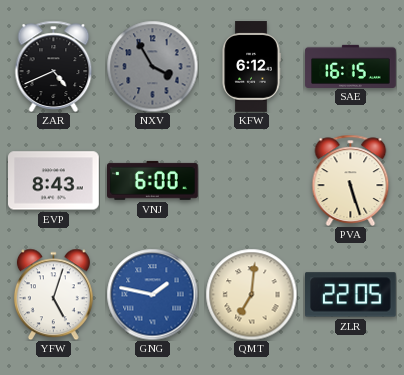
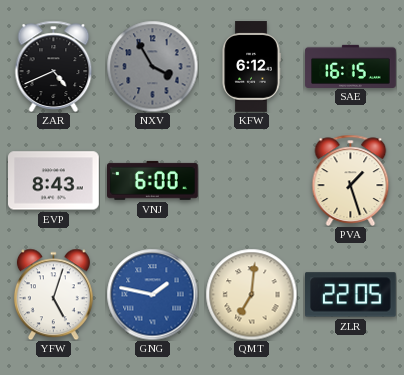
PVA: 5:27 -> 1:27 (351, 180)
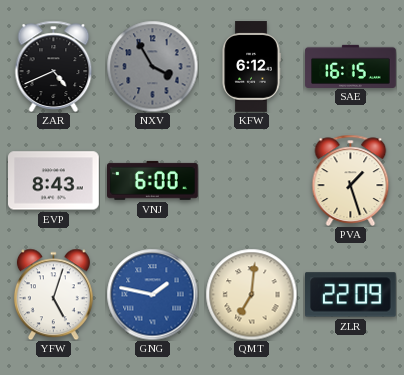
ZLR: 22:05 -> 22:09 (351, 295)
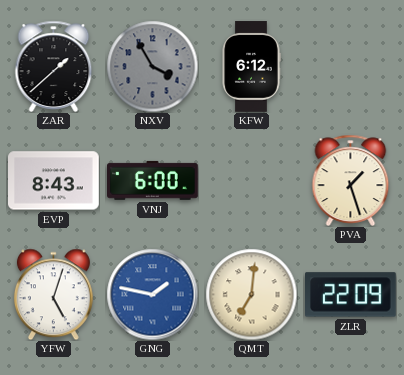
ZAR: 4:41 -> 1:38 (54, 66)
SAE: 16:15 -> none (351, 66)
